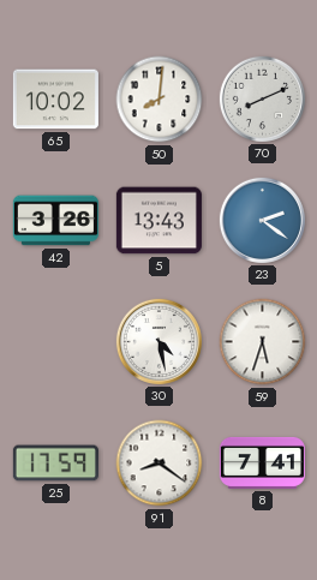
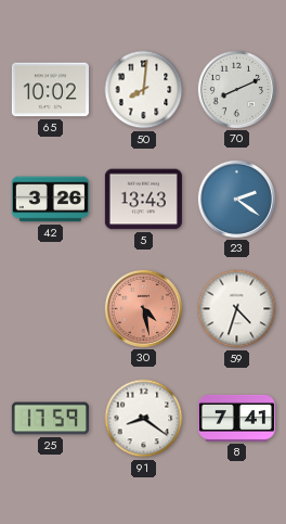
30 dial: white -> salmon (143, 308)
59: 5:33 -> 4:33 (237, 309)
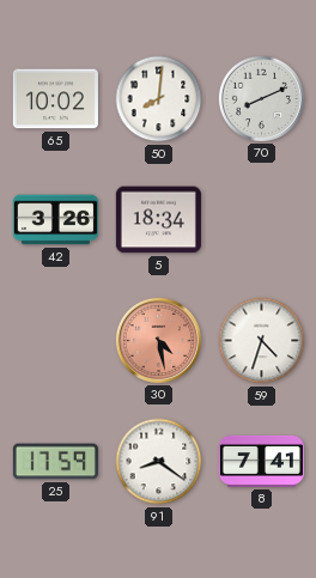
5: 13:43 -> 18:34 (158, 220)
23: 2:21 -> none (236, 199)
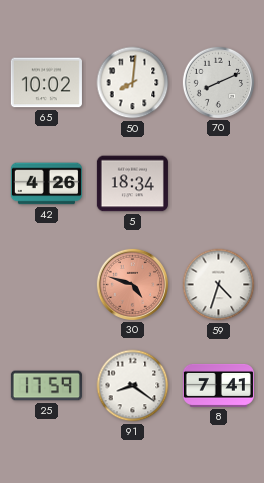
42: 3:26 -> 4:26 (46, 184)
30: 4:28 -> 4:48 (132, 284)
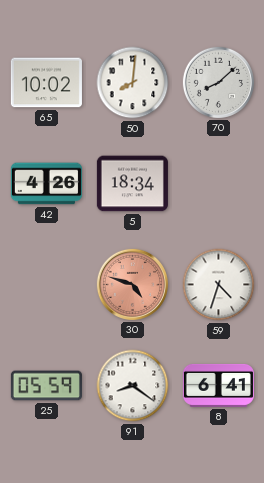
70: 8:11 -> 8:08 (218, 82)
25: 17:59 -> 05:59 (46, 386)
8: 7:41 -> 6:41 (218, 385)
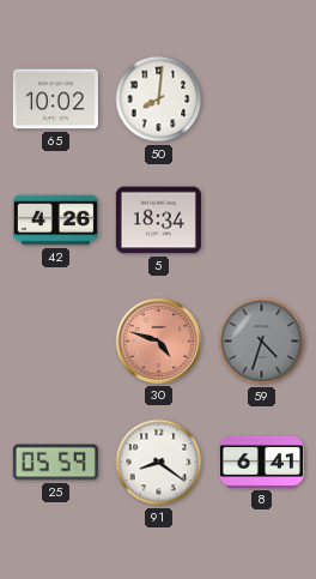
70: 8:08 -> none (218, 82)
59 dial: white -> grey (262, 342)
